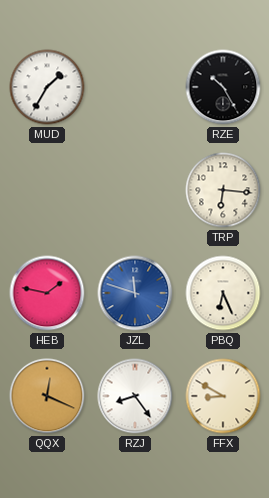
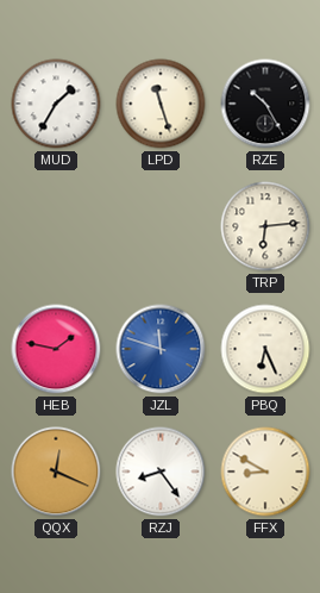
LPD: none -> 11:27 (161, 104)
TRP: 6:16 -> 6:14 (265, 226)
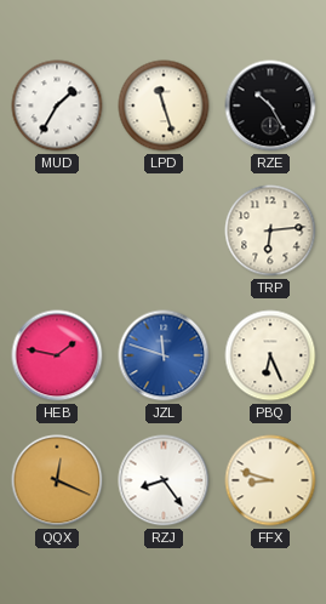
FFX: 8:50 -> 8:48 (270, 480)
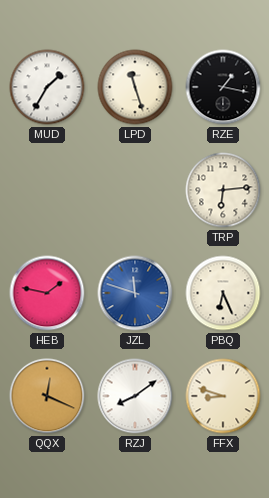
RZE: 10:25 -> 1:17 (223, 87)
RZJ: 8:24 -> 8:09 (135, 396)
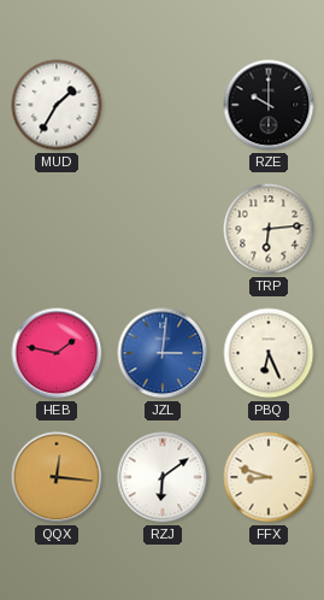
LPD: 11:27 -> none (135, 87)
RZE: 1:17 -> 10:00 (269, 105)
JZL: 11:48 -> 3:01 (163, 353)
QQX: 12:19 -> 12:16 (57, 477)
RZJ: 8:09 -> 6:09 (163, 477)
